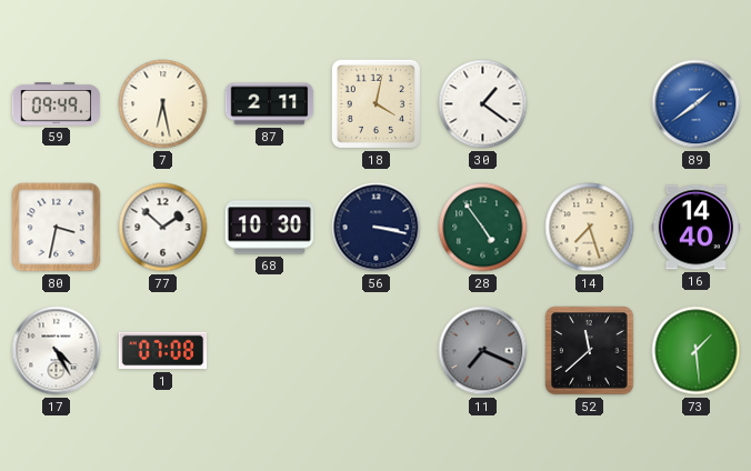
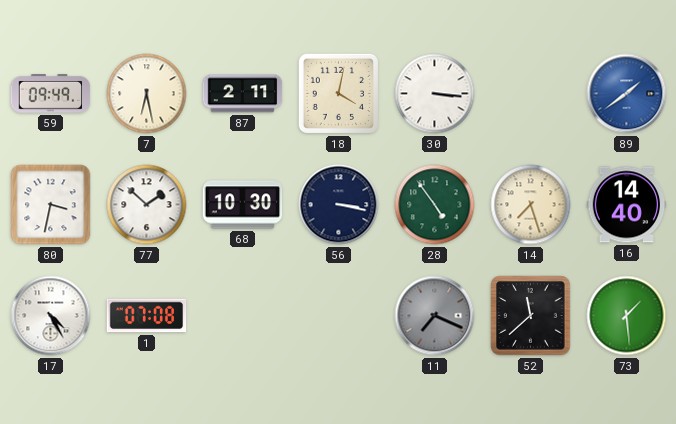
30: 1:21 -> 3:16 (435, 94)
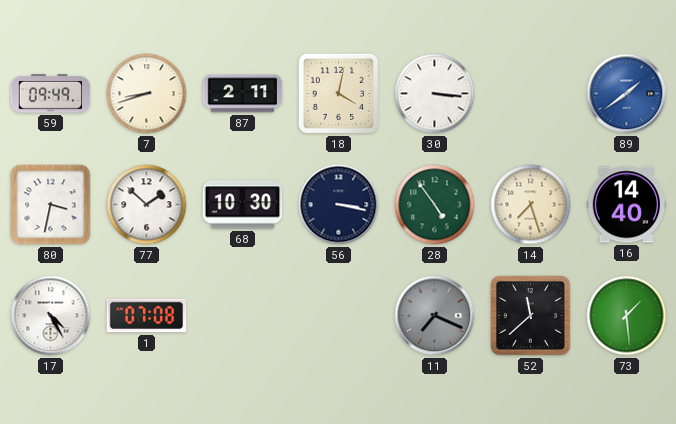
7: 6:28 -> 8:42 (147, 94)
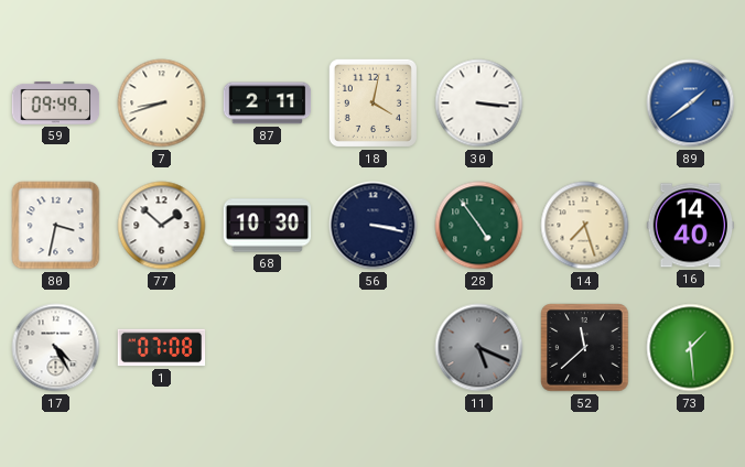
11: 7:19 -> 5:19 (479, 348)
